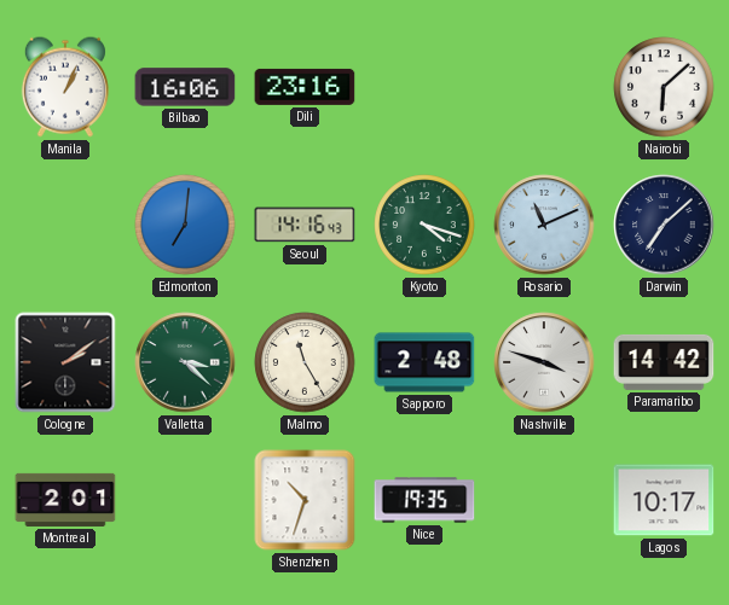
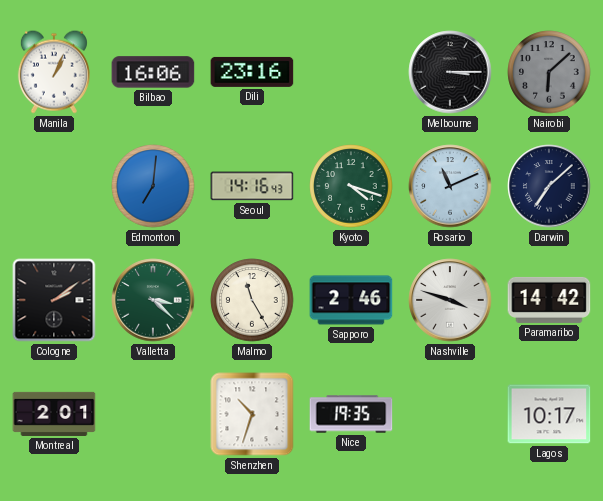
Melbourne: none -> 3:15 (450, 72)
Nairobi dial: white -> grey (549, 72)
Sapporo: 2:48 -> 2:46 (351, 300)
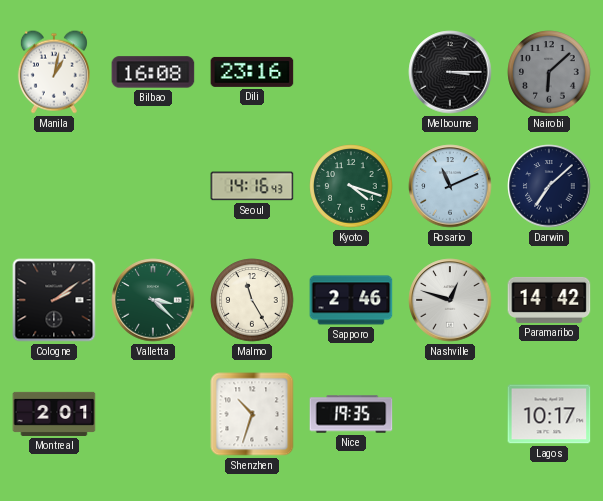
Manila: 1:04 -> 1:02 (54, 72)
Bilbao: 16:06 -> 16:08 (153, 72)
Edmonton: 7:01 -> none (153, 186)
Nashville: 3:48 -> 12:48 (450, 300)
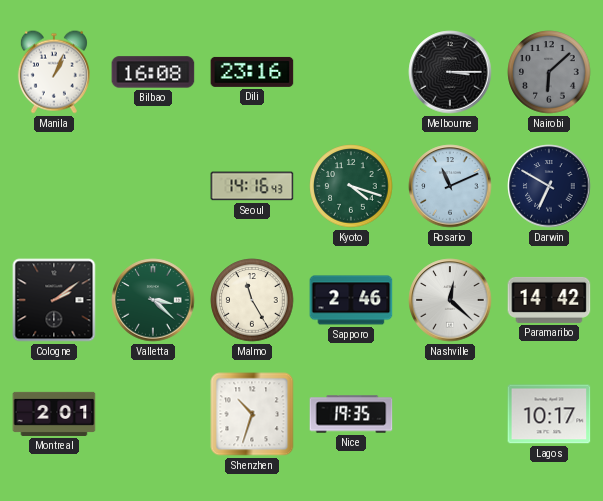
Manila: 1:02 -> 1:04 (54, 72)
Darwin: 7:08 -> 6:50 (549, 186)
Nashville: 12:48 -> 12:22 (450, 300)
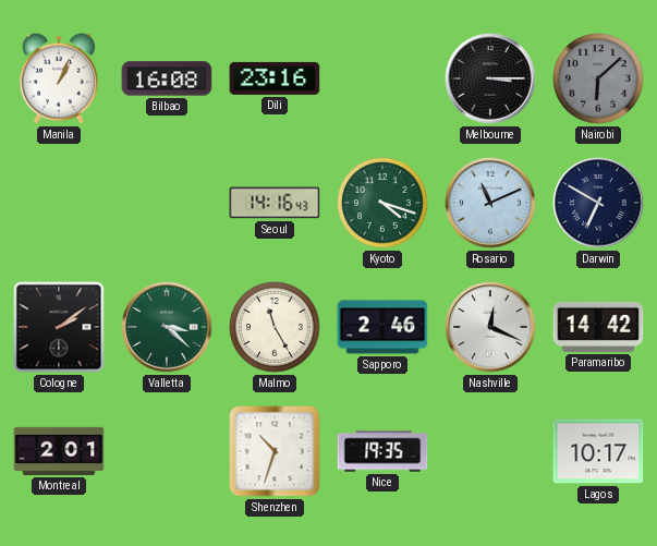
Nashville: 12:22 -> 12:19 (490, 327)
